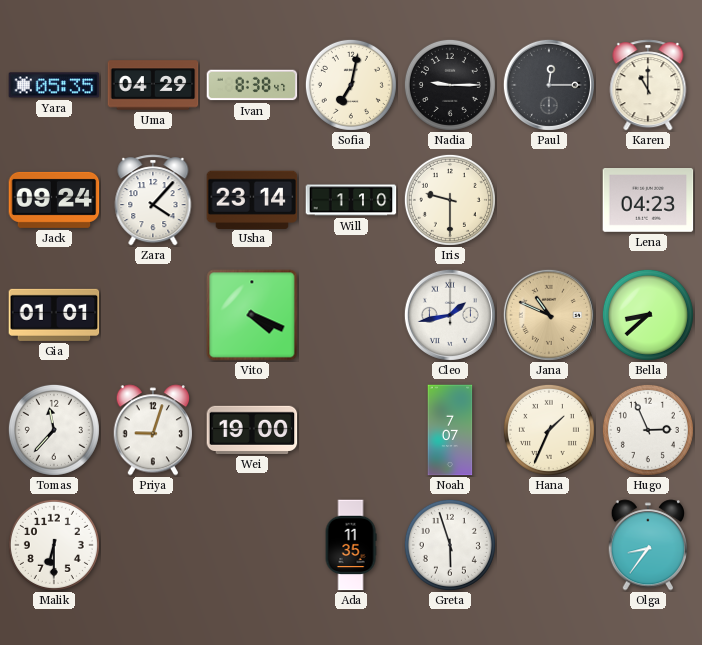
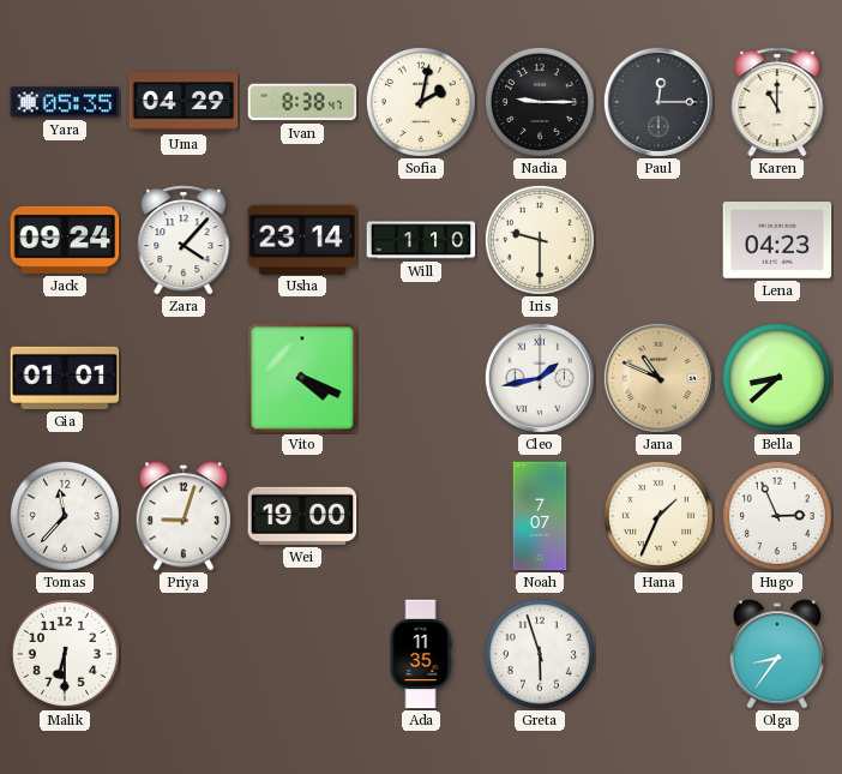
Sofia: 7:02 -> 2:02 (421, 102)
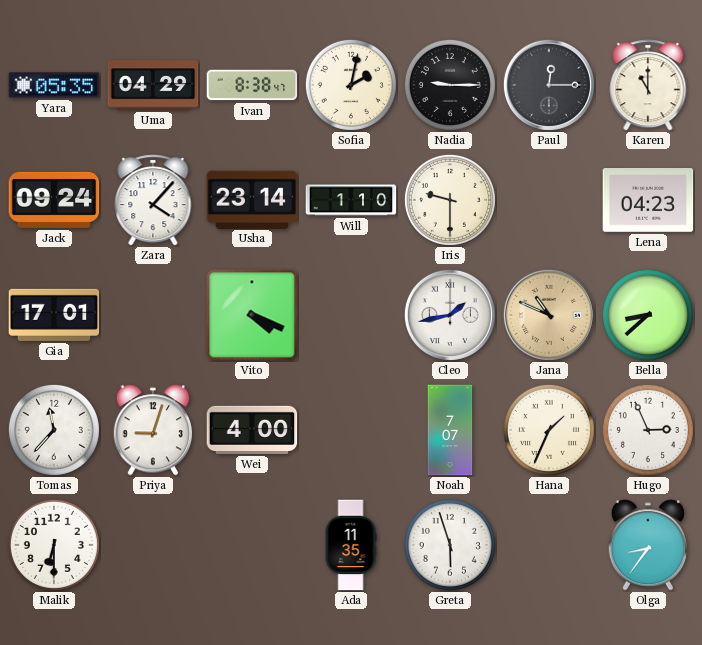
Gia: 01:01 -> 17:01 (54, 315)
Wei: 19:00 -> 4:00 (252, 430)
